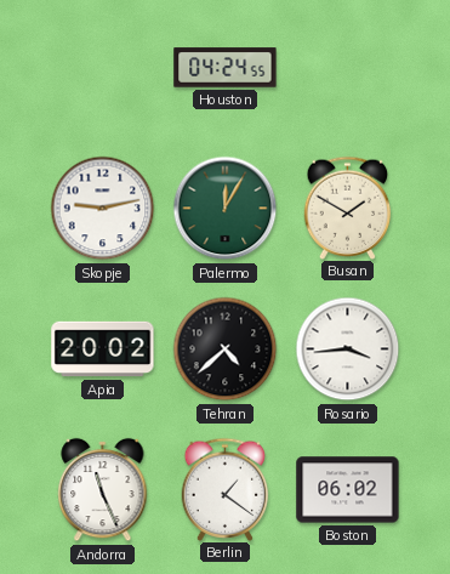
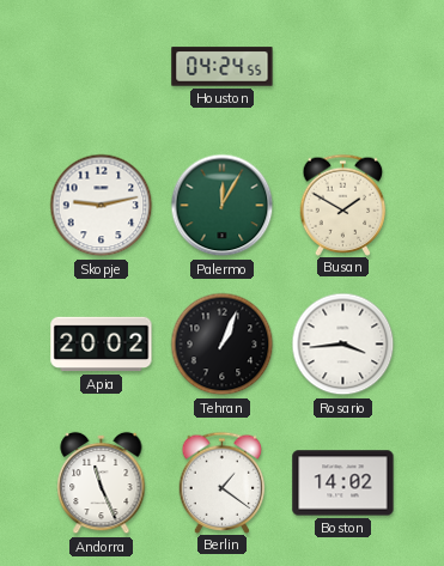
Tehran: 4:38 -> 1:04 (223, 345)
Boston: 06:02 -> 14:02 (343, 483)
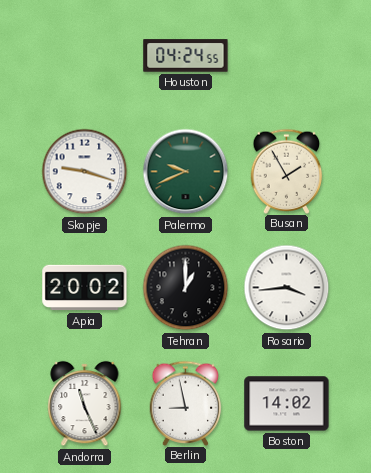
Skopje: 9:13 -> 9:18 (85, 172)
Palermo: 12:05 -> 9:41 (186, 172)
Busan: 1:50 -> 1:55 (287, 171)
Tehran: 1:04 -> 1:00 (186, 288)
Berlin: 1:21 -> 8:58 (186, 403)
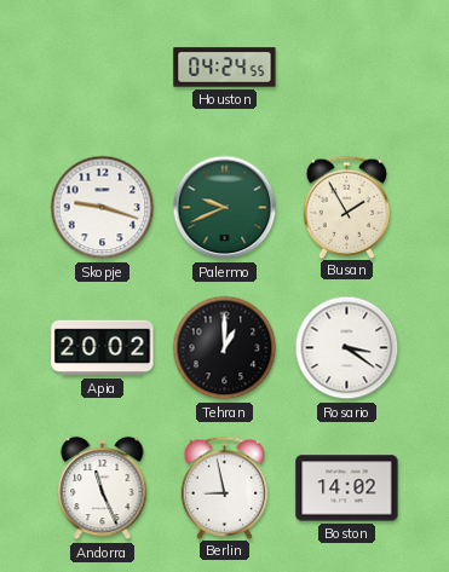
Rosario: 3:44 -> 3:21 (347, 348)
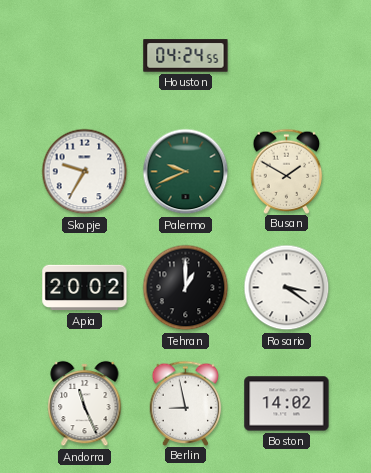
Skopje: 9:18 -> 9:35 (85, 172)
Busan: 1:55 -> 1:50 (287, 171)
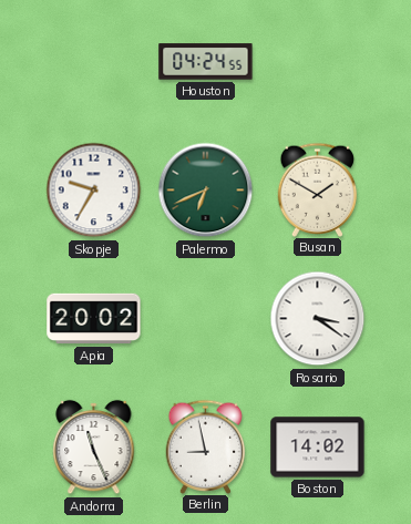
Palermo: 9:41 -> 6:41 (206, 191)
Tehran: 1:00 -> none (186, 288)
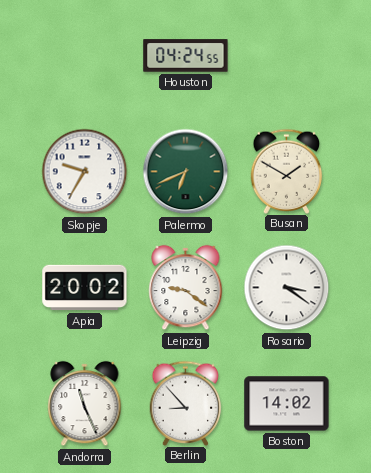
Leipzig: none -> 9:21 (186, 288)
Berlin: 8:58 -> 8:53 (186, 403)
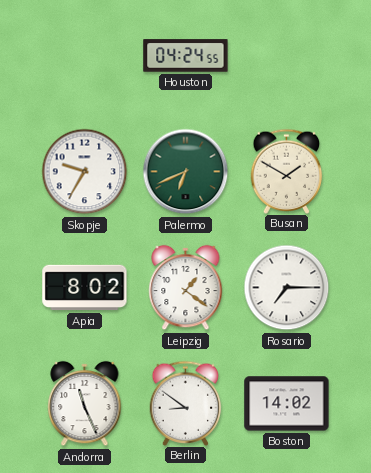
Apia: 20:02 -> 8:02 (85, 288)
Leipzig: 9:21 -> 1:21 (186, 288)
Rosario: 3:21 -> 7:15 (287, 288)
Berlin: 8:53 -> 8:51 (186, 403)
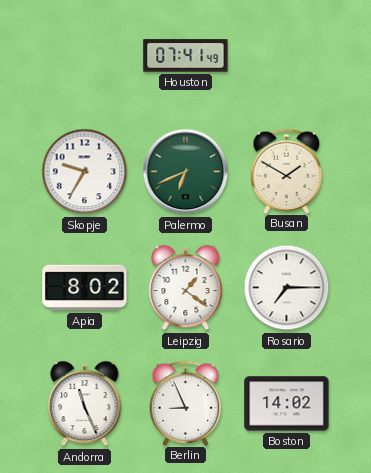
Houston: 04:24 -> 07:41 (186, 56)
Berlin: 8:51 -> 8:56 (186, 403)
